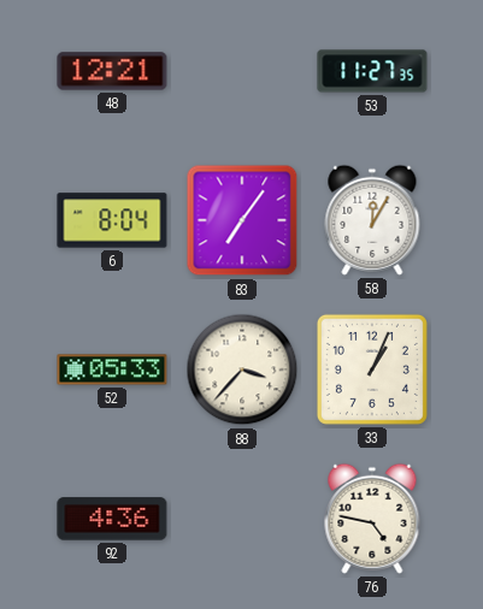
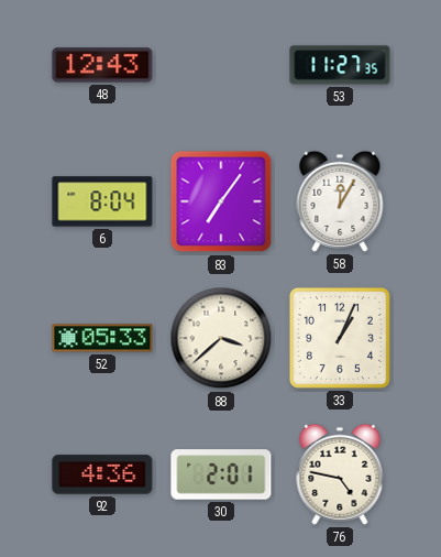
48: 12:21 -> 12:43 (102, 65)
88: 3:37 -> 3:38 (221, 338)
30: none -> 2:01 (221, 474)
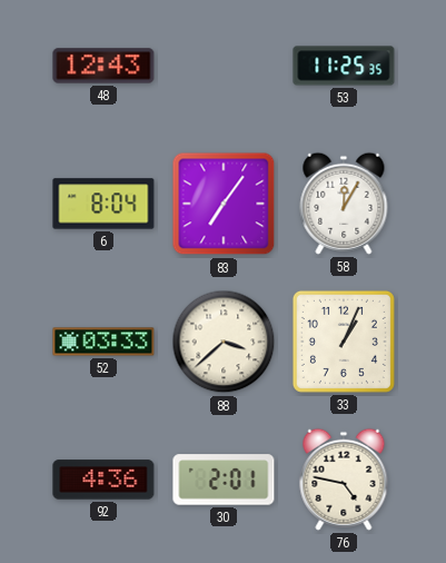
53: 11:27 -> 11:25 (344, 66)
52: 05:33 -> 03:33 (103, 342)
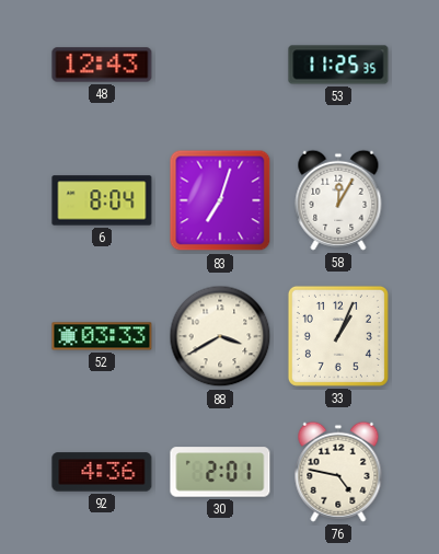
83: 7:06 -> 7:03 (220, 200)
88: 3:38 -> 3:40 (220, 336)
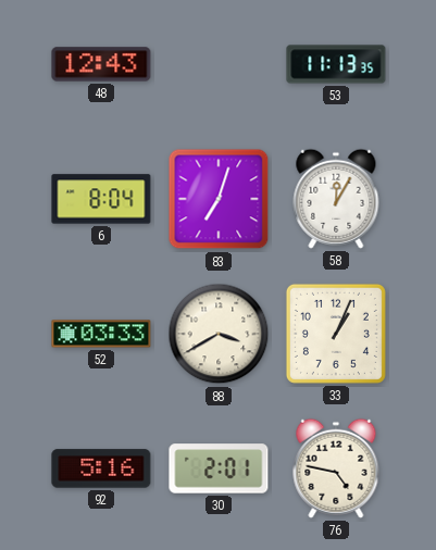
53: 11:25 -> 11:13 (336, 64)
92: 4:36 -> 5:16 (101, 468)
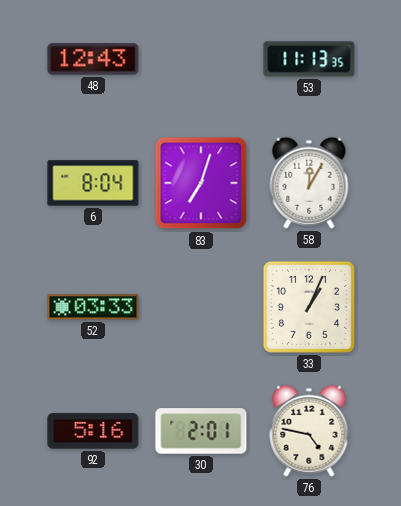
88: 3:40 -> none (219, 334)
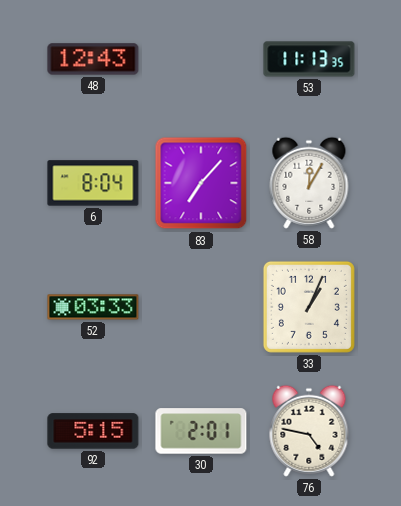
83: 7:03 -> 7:07 (201, 183)
92: 5:16 -> 5:15 (93, 431)
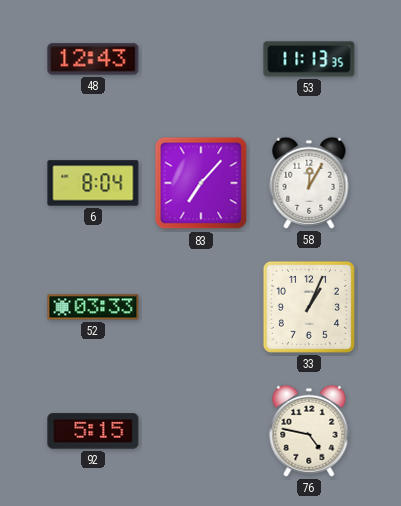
30: 2:01 -> none (201, 431)
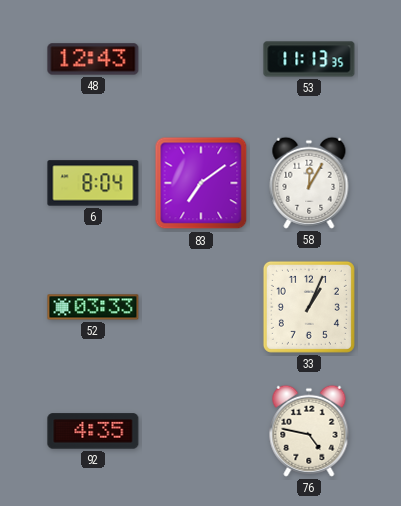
83: 7:07 -> 7:09 (201, 183)
92: 5:15 -> 4:35 (93, 431)
